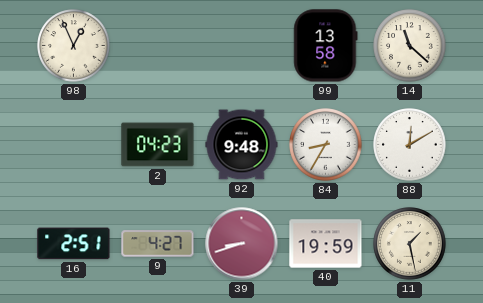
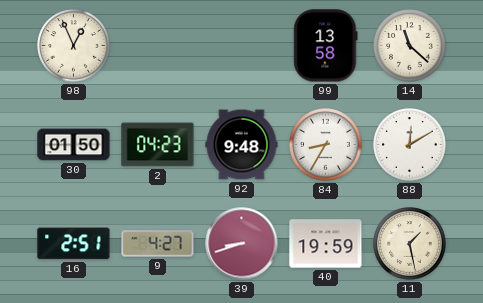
30: none -> 01:50 (74, 145)
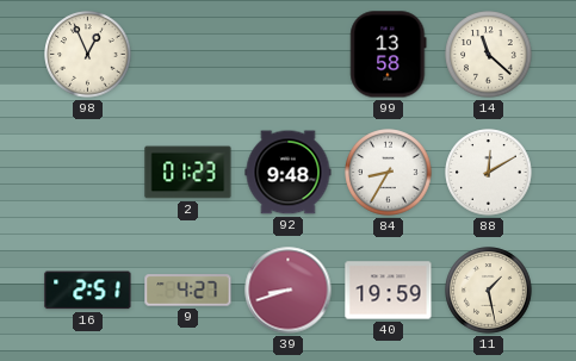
30: 01:50 -> none (74, 145)
2: 04:23 -> 01:23 (188, 173)
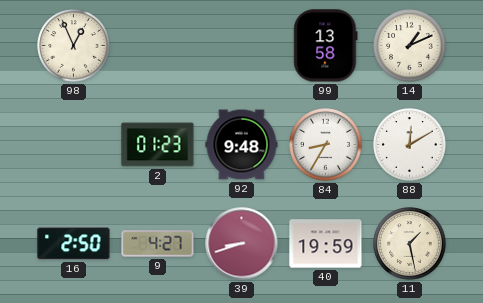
14: 11:22 -> 1:11 (410, 46)
16: 2:51 -> 2:50 (74, 244)
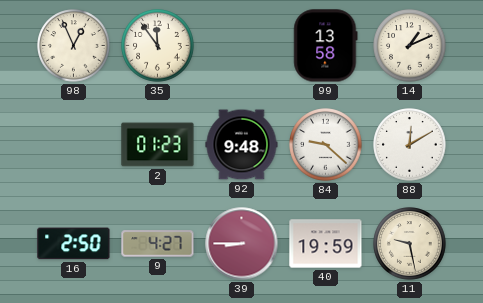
35: none -> 11:54 (158, 46)
84: 8:35 -> 9:22 (326, 145)
39: 8:42 -> 8:45 (242, 244)
11: 1:28 -> 9:28 (410, 244)
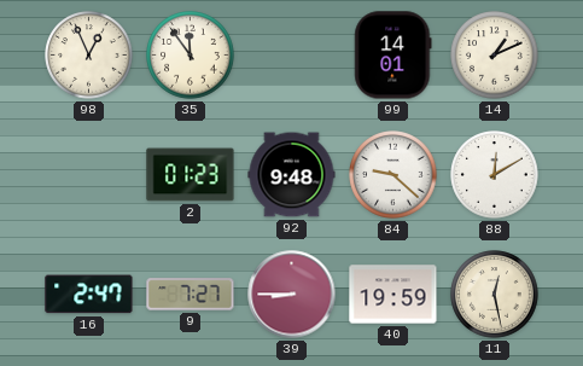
99: 13:58 -> 14:01 (393, 56)
16: 2:50 -> 2:47 (89, 295)
9: 4:27 -> 7:27 (191, 295)
11: 9:28 -> 12:28 (495, 295)
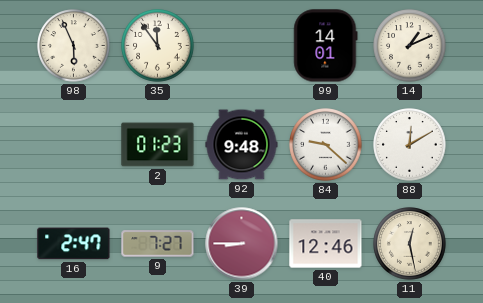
98: 12:56 -> 5:56 (74, 46)
40: 19:59 -> 12:46 (326, 244)
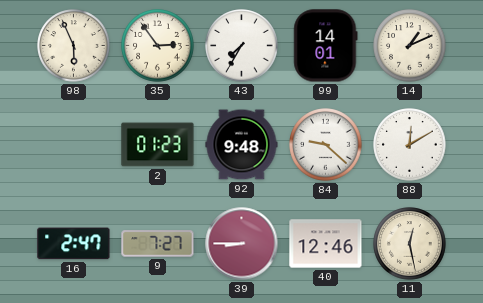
35: 11:54 -> 2:54 (158, 46)
43: none -> 7:35 (242, 46)
